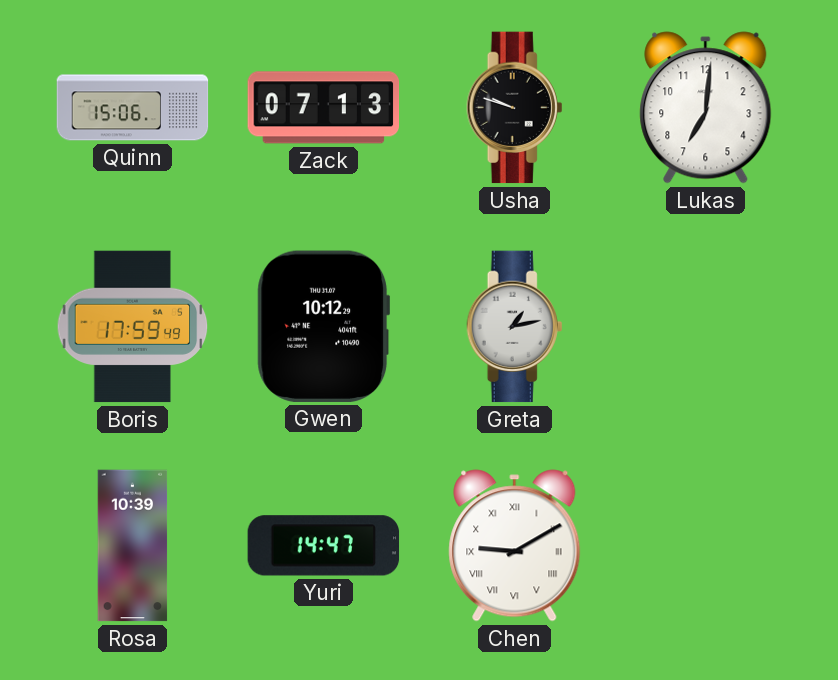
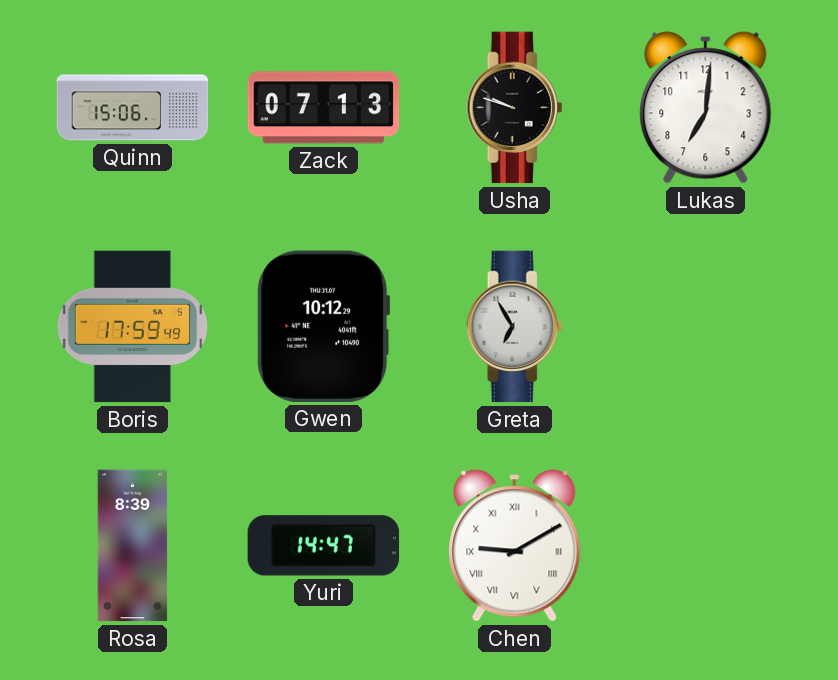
Greta: 1:13 -> 6:55 (515, 327)
Rosa: 10:39 -> 8:39 (133, 546)
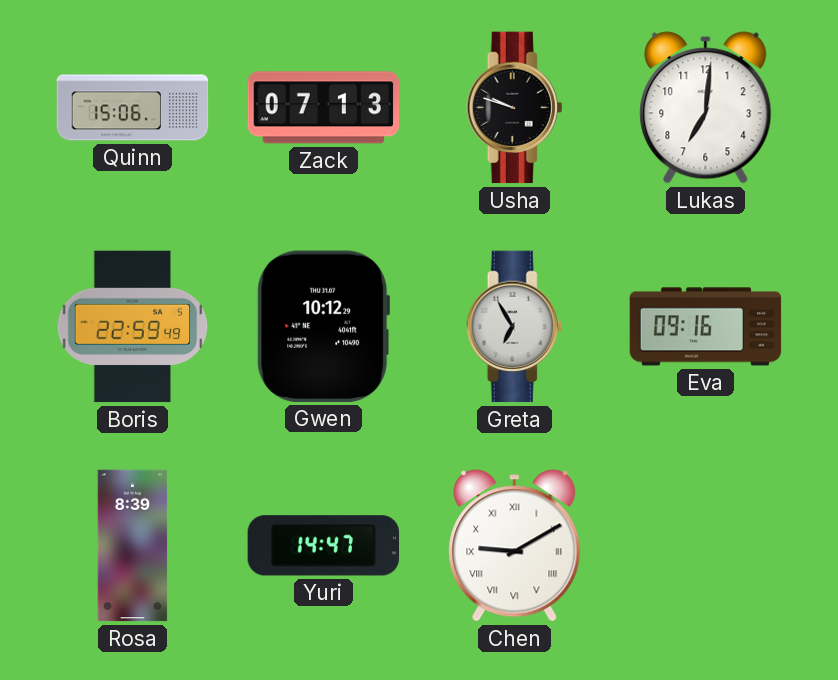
Boris: 17:59 -> 22:59 (133, 327)
Eva: none -> 09:16 (706, 327)
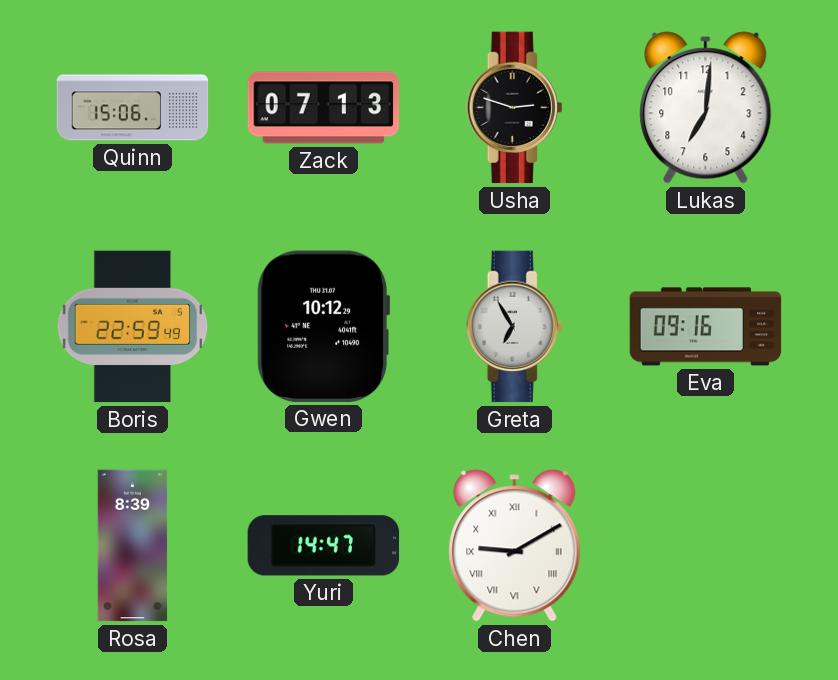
Usha: 9:48 -> 2:48 (515, 108)
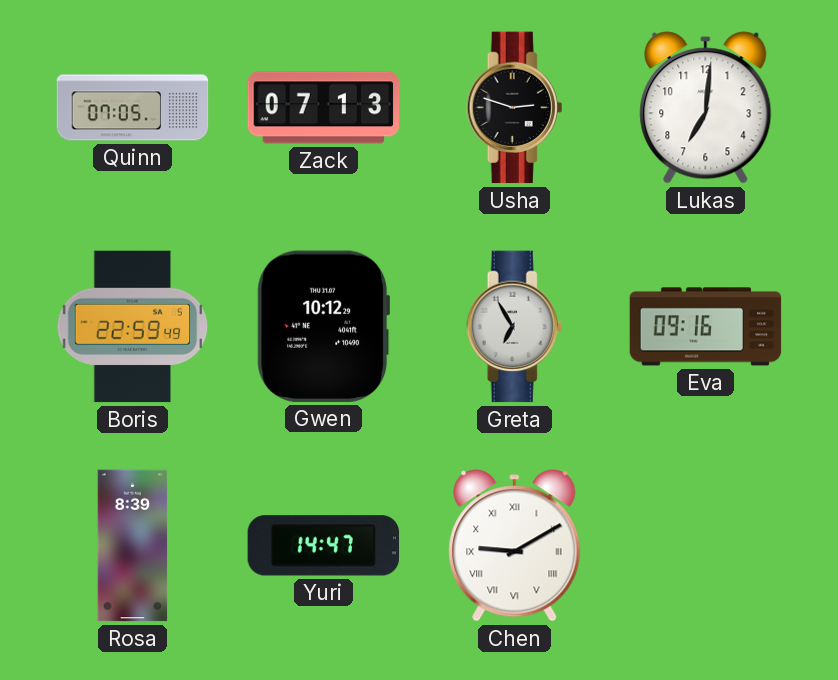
Quinn: 15:06 -> 07:05 (133, 108)
